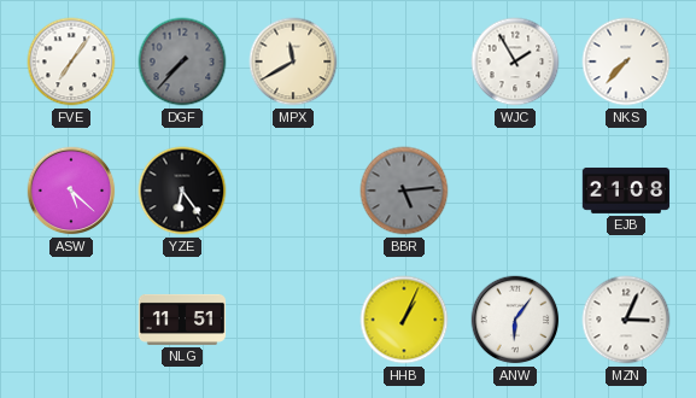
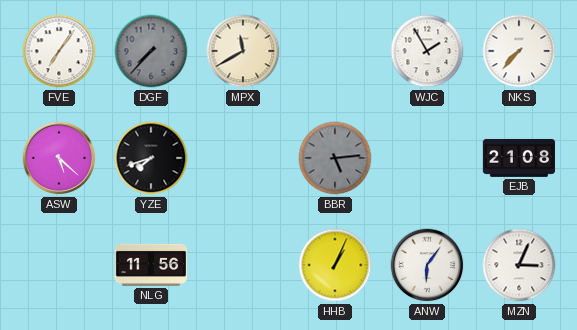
YZE: 6:24 -> 7:42 (151, 158)
NLG: 11:51 -> 11:56 (151, 265)
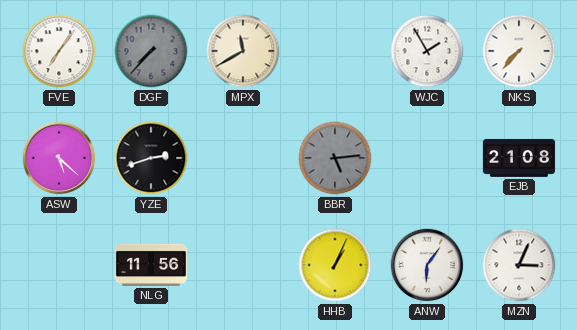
YZE: 7:42 -> 2:42 (151, 158)
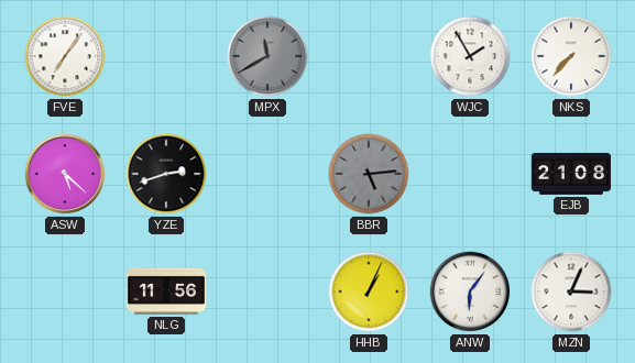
DGF: 7:37 -> none (151, 51)
MPX dial: cream -> grey (267, 56)
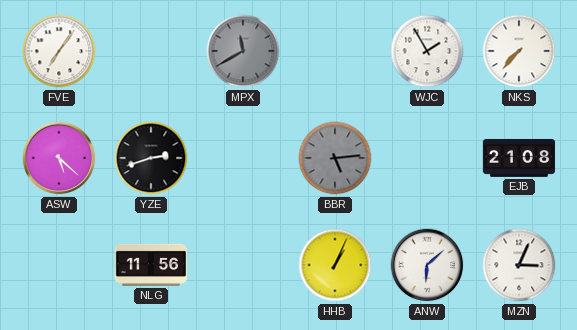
ANW: 6:06 -> 6:08 (427, 265)
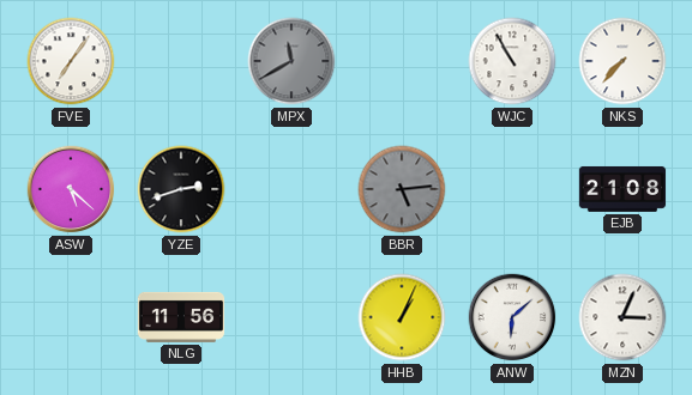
WJC: 1:55 -> 10:55 (512, 61)
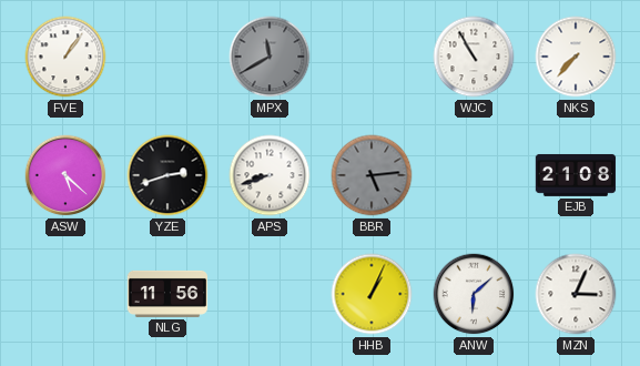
FVE: 7:06 -> 1:06 (65, 57)
APS: none -> 8:42 (270, 175)
